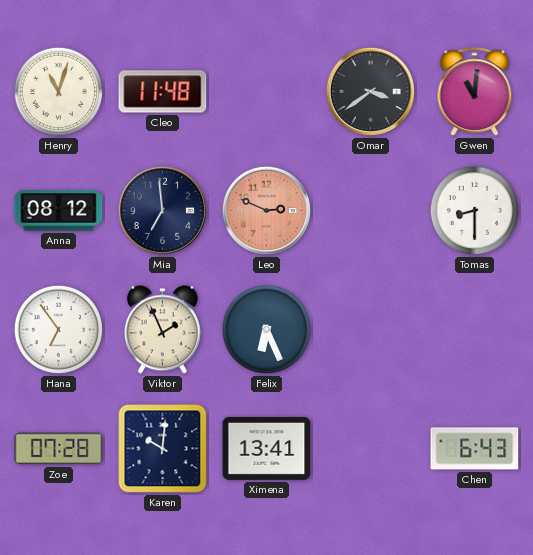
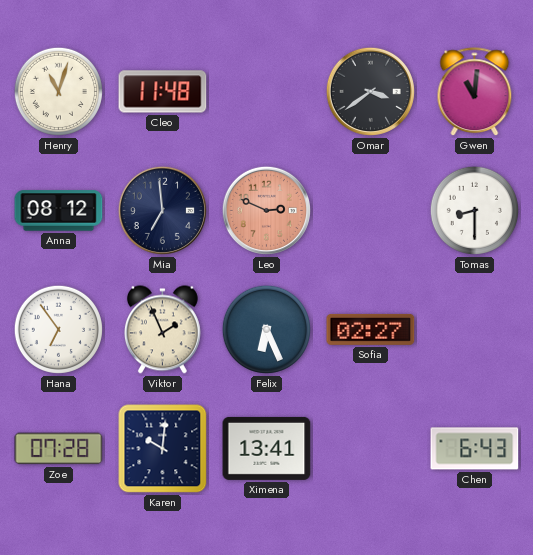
Sofia: none -> 02:27 (371, 329)
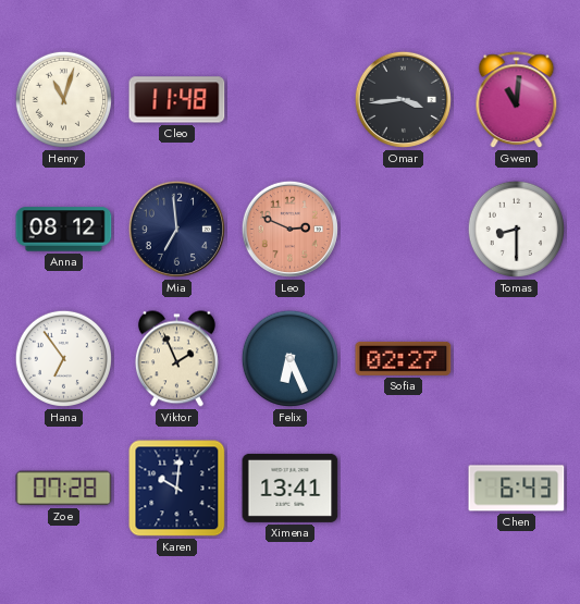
Omar: 3:39 -> 3:44 (403, 99)
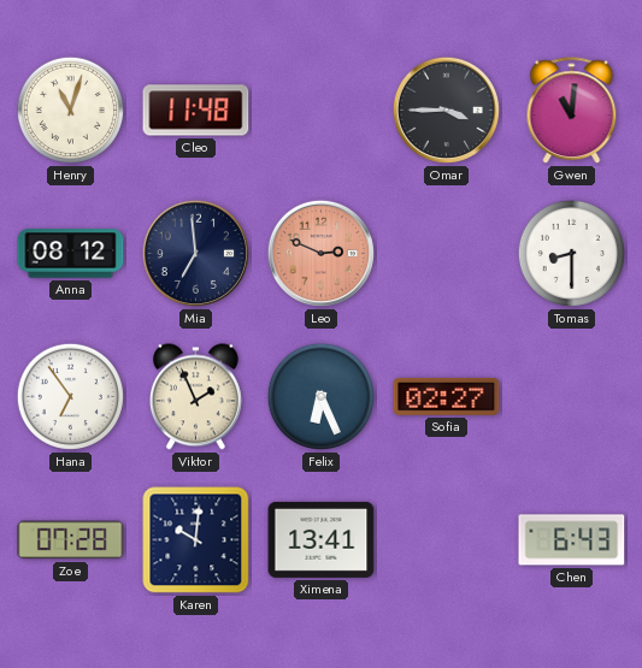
Omar: 3:44 -> 3:45 (446, 110)
